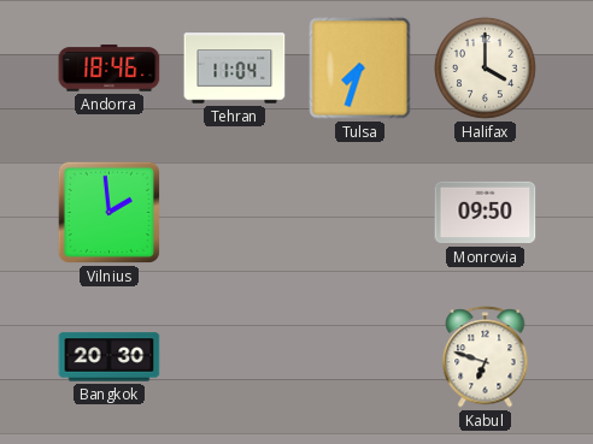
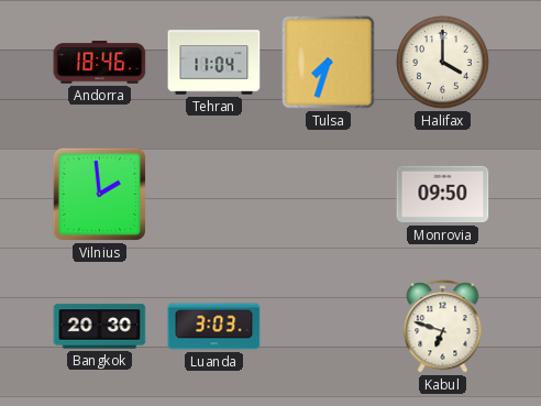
Luanda: none -> 3:03 (214, 327)
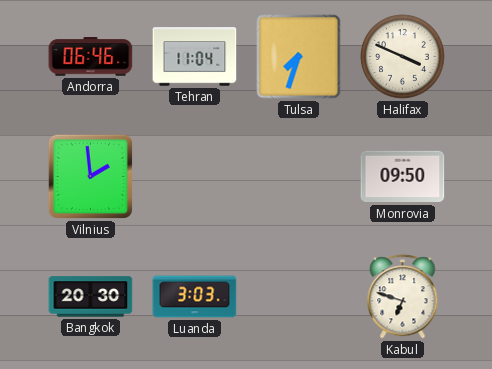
Andorra: 18:46 -> 06:46 (91, 57)
Halifax: 4:00 -> 3:49 (403, 57)
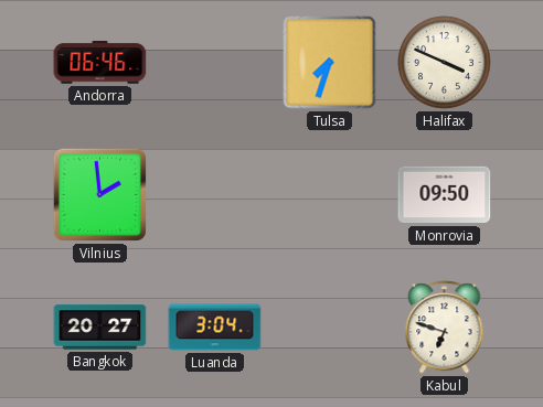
Tehran: 11:04 -> none (195, 57)
Bangkok: 20:30 -> 20:27 (100, 328)
Luanda: 3:03 -> 3:04 (215, 328)
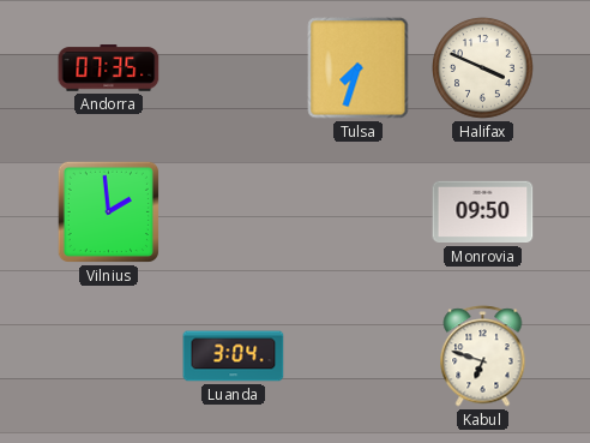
Andorra: 06:46 -> 07:35 (109, 68)
Bangkok: 20:27 -> none (100, 328)
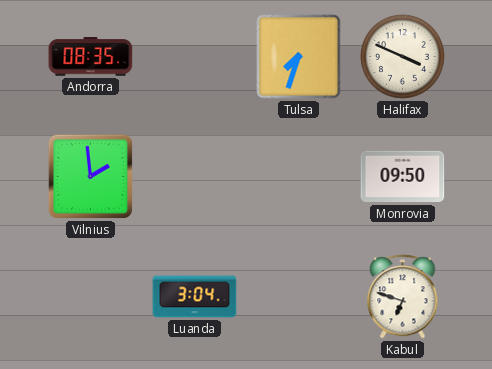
Andorra: 07:35 -> 08:35 (91, 57)
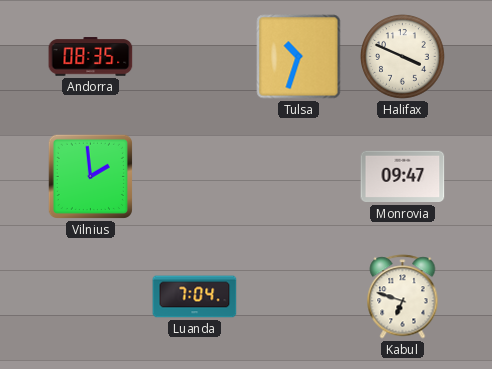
Tulsa: 7:33 -> 10:33 (299, 57)
Monrovia: 09:50 -> 09:47 (403, 177)
Luanda: 3:04 -> 7:04 (195, 297)
